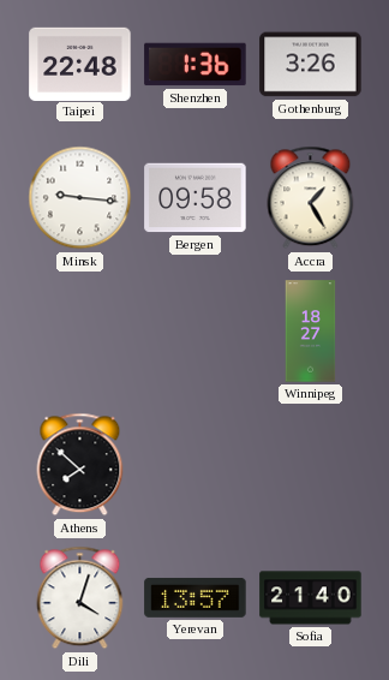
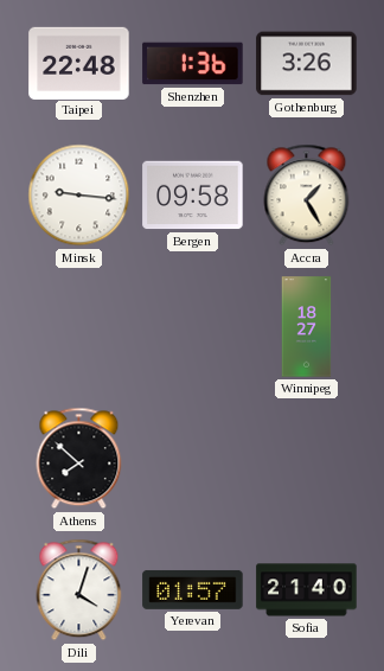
Yerevan: 13:57 -> 01:57 (193, 589)
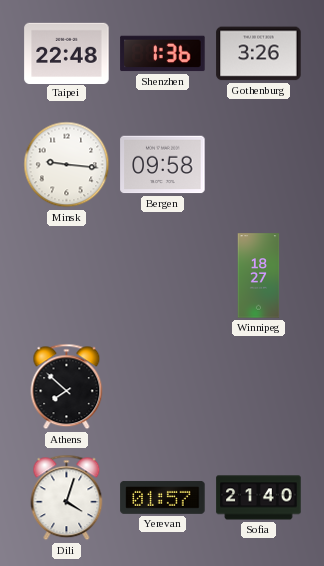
Accra: 1:25 -> none (307, 196)
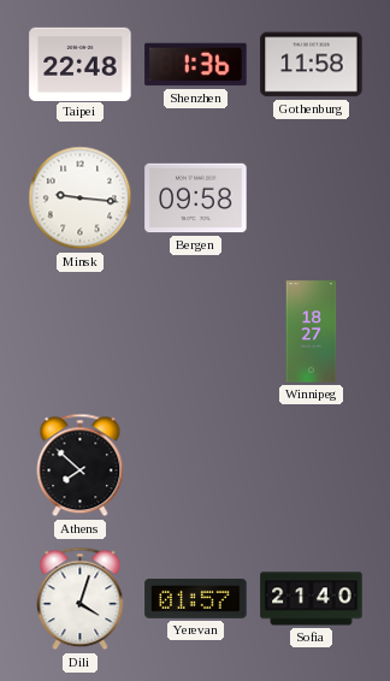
Gothenburg: 3:26 -> 11:58 (312, 65)
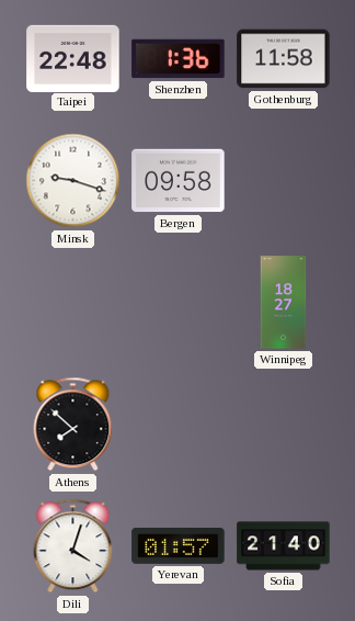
Minsk: 9:16 -> 9:18 (73, 181)
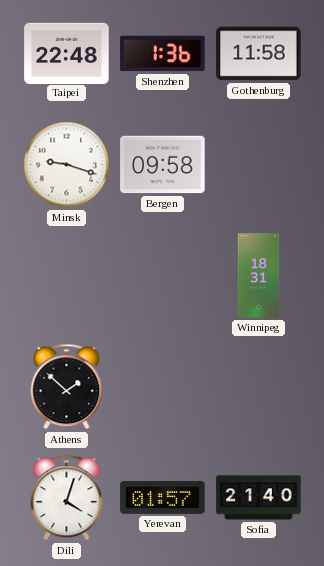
Winnipeg: 18:27 -> 18:31 (259, 276)
Athens: 7:52 -> 1:52 (67, 387)
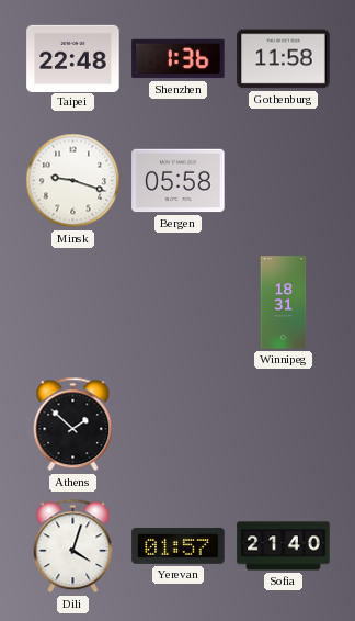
Bergen: 09:58 -> 05:58 (179, 181)
